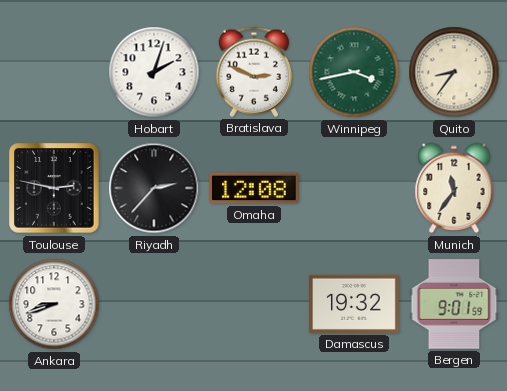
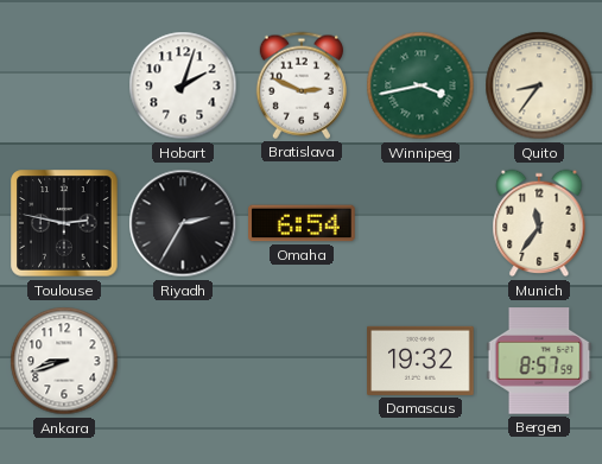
Riyadh: 2:37 -> 2:35 (183, 223)
Omaha: 12:08 -> 6:54 (302, 223)
Bergen: 9:01 -> 8:57 (539, 361)
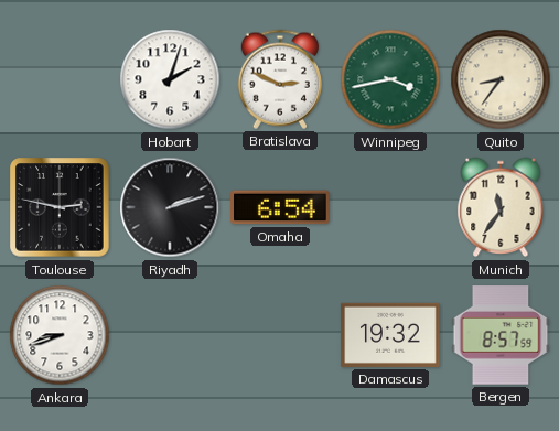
Riyadh: 2:35 -> 2:12 (170, 207)
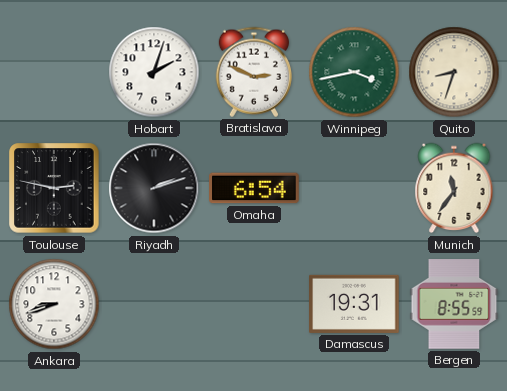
Quito: 8:36 -> 8:33 (454, 72)
Damascus: 19:32 -> 19:31 (354, 304)
Bergen: 8:57 -> 8:55 (454, 304)
